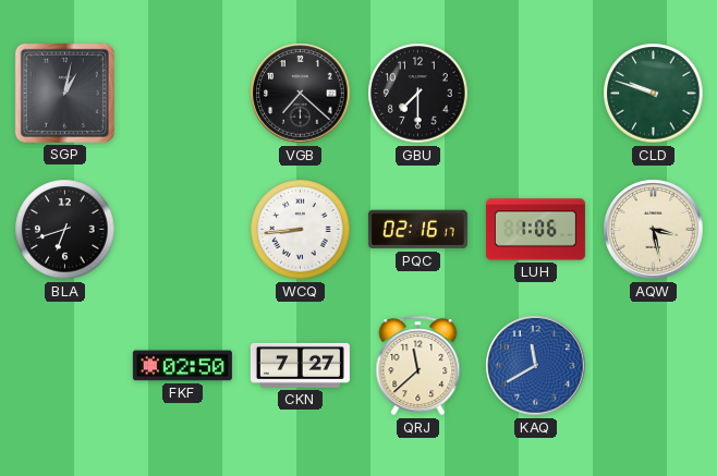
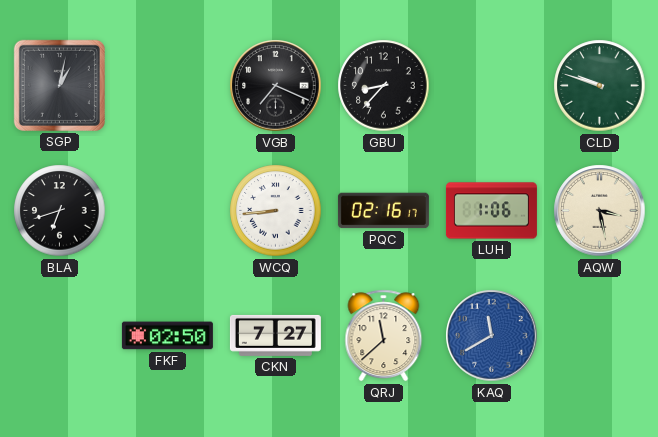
VGB: 7:22 -> 7:19 (276, 86)
GBU: 7:30 -> 8:37 (384, 86)
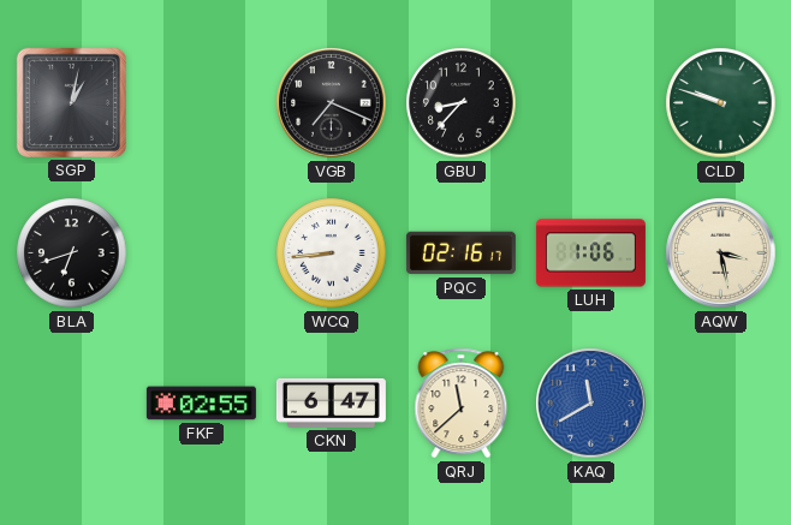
FKF: 02:50 -> 02:55 (201, 404)
CKN: 7:27 -> 6:47 (331, 402)
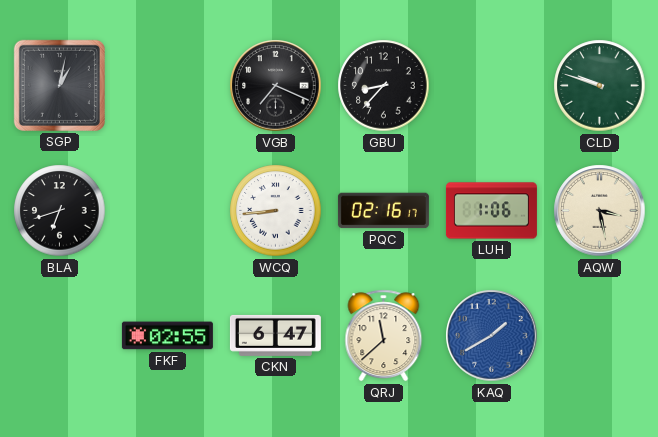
KAQ: 11:40 -> 1:40 (492, 336)
